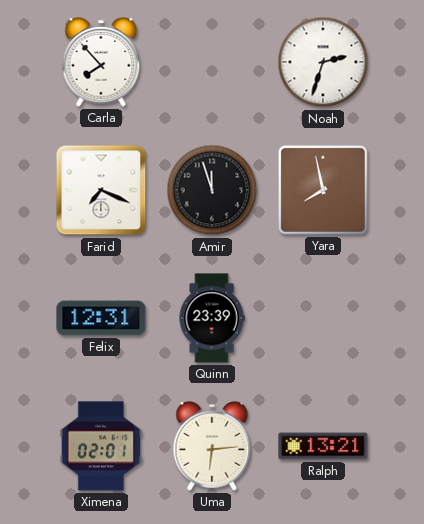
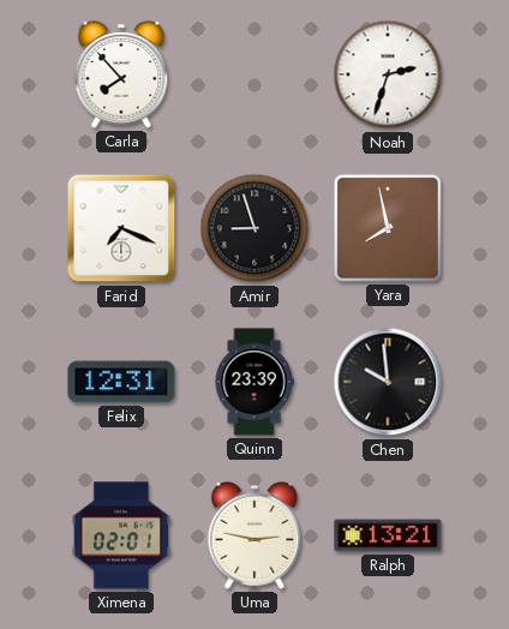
Amir: 11:57 -> 8:57 (254, 228)
Chen: none -> 9:59 (388, 382)
Uma: 6:14 -> 2:47 (254, 537)
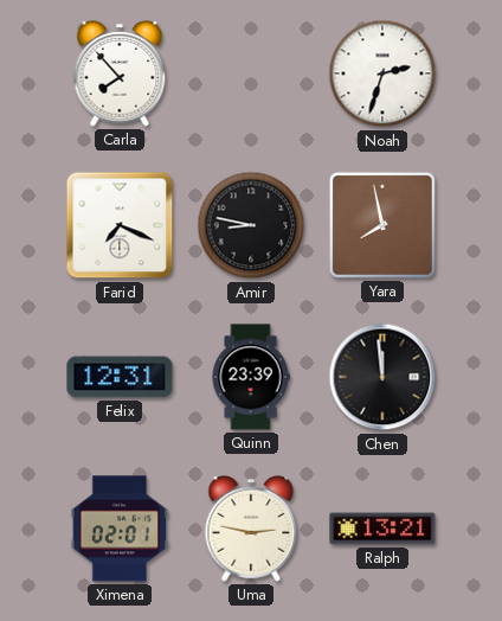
Amir: 8:57 -> 8:47 (251, 225)
Chen: 9:59 -> 11:59 (382, 377)
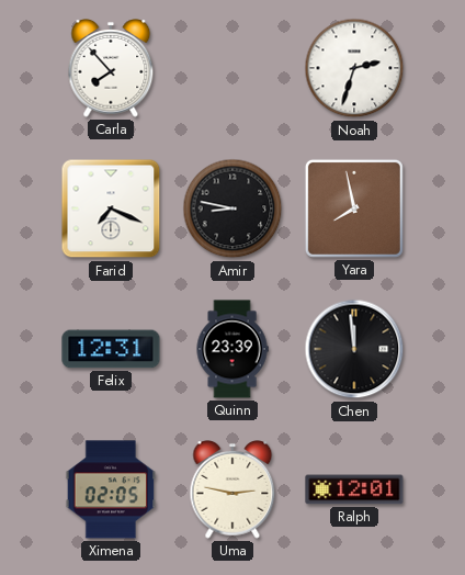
Ximena: 02:01 -> 02:05 (111, 489)
Ralph: 13:21 -> 12:01 (354, 489)
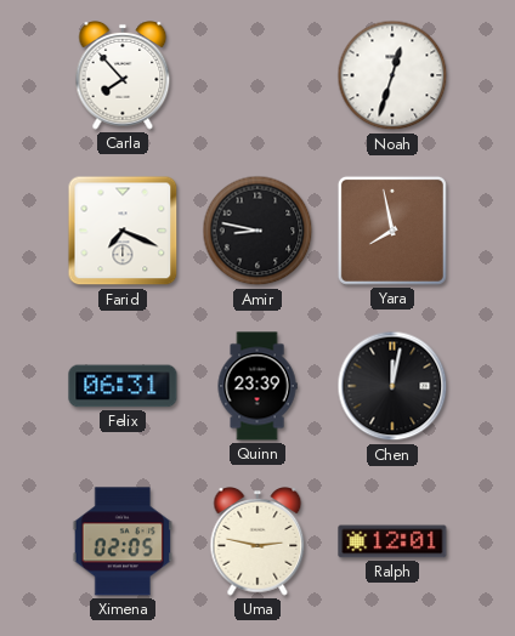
Noah: 2:33 -> 12:33 (392, 75)
Felix: 12:31 -> 06:31 (123, 386)
Chen: 11:59 -> 12:02 (392, 386)
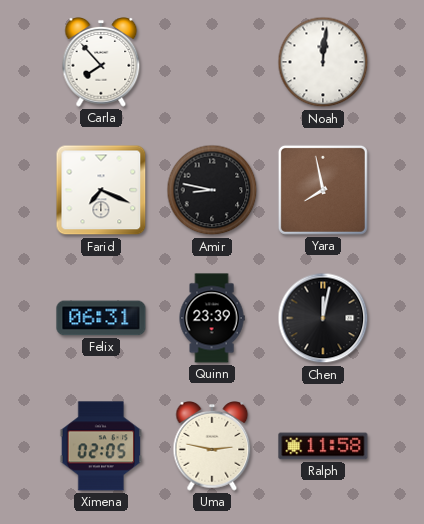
Noah: 12:33 -> 12:01 (323, 62)
Ralph: 12:01 -> 11:58 (323, 446)
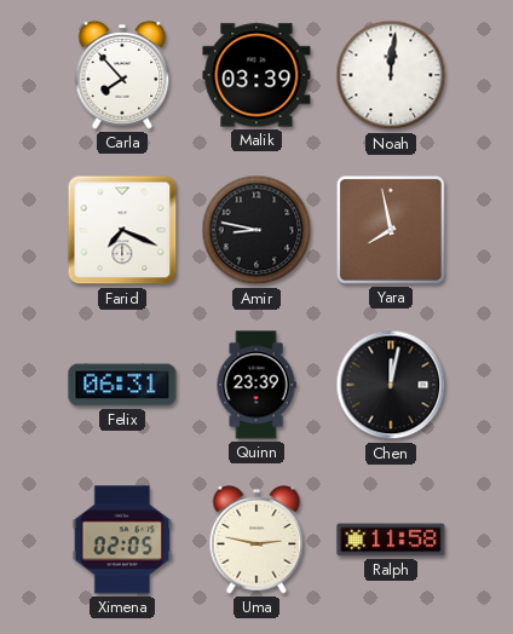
Malik: none -> 03:39 (256, 75)
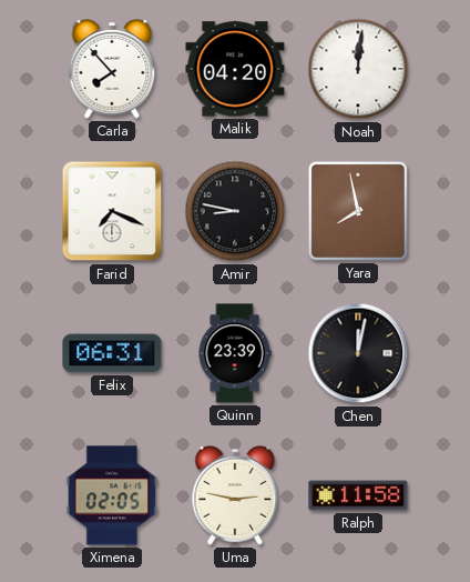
Malik: 03:39 -> 04:20 (235, 69)
